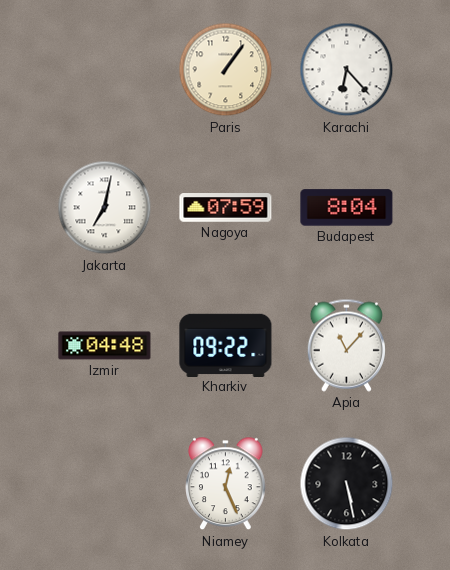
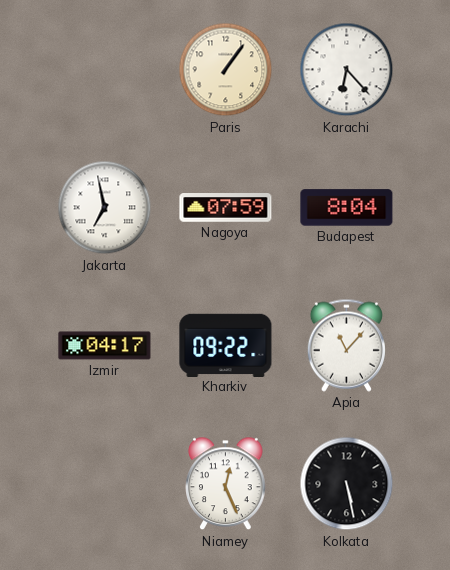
Jakarta: 7:02 -> 6:58 (105, 208)
Izmir: 04:48 -> 04:17 (105, 346)
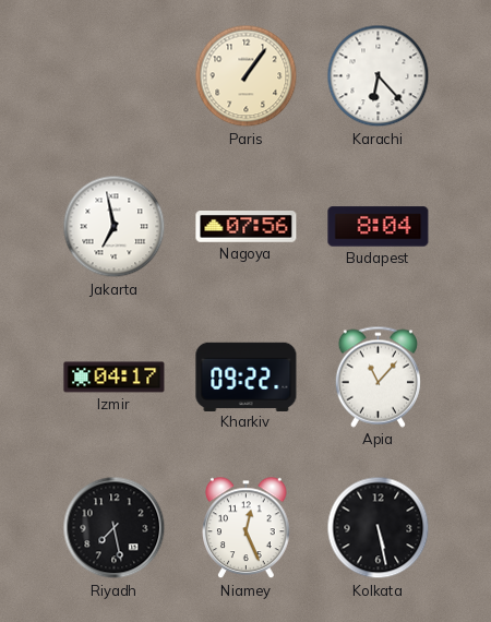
Nagoya: 07:59 -> 07:56 (247, 227)
Riyadh: none -> 7:28 (115, 528)
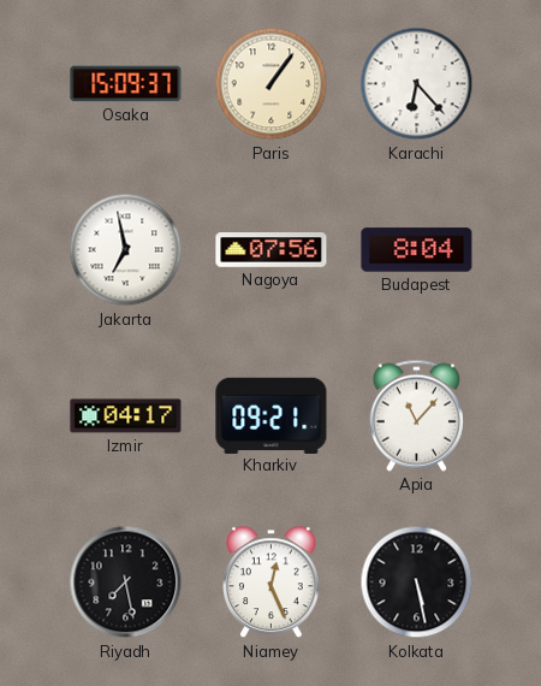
Osaka: none -> 15:09 (126, 84)
Kharkiv: 09:22 -> 09:21 (272, 415)
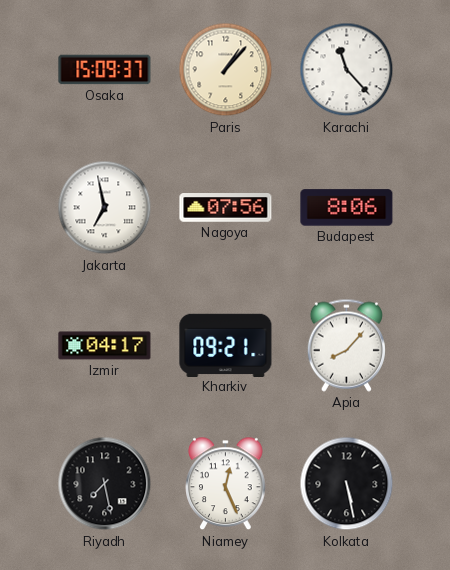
Paris: 1:06 -> 1:07 (226, 70)
Karachi: 6:23 -> 11:23 (347, 70)
Budapest: 8:04 -> 8:06 (347, 208)
Apia: 11:07 -> 8:07 (346, 345)
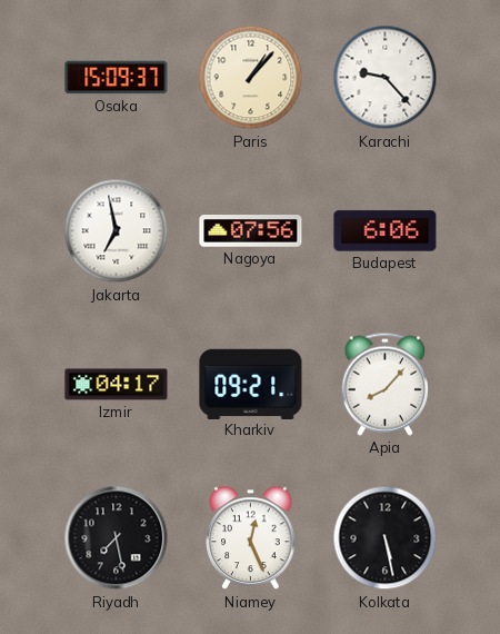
Karachi: 11:23 -> 9:23 (386, 78)
Budapest: 8:06 -> 6:06 (386, 231)
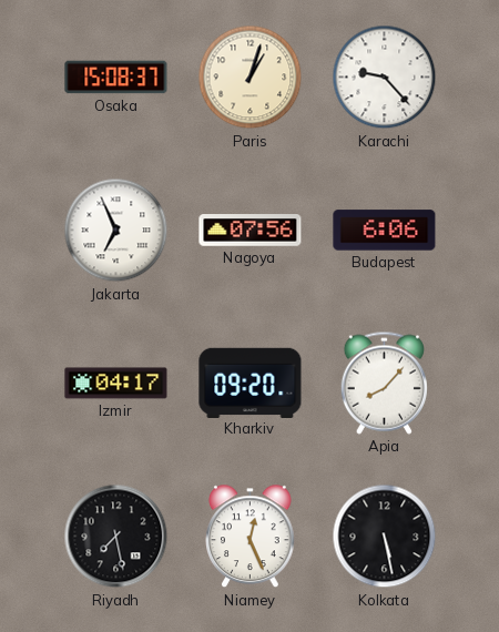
Osaka: 15:09 -> 15:08 (116, 78)
Paris: 1:07 -> 1:03 (251, 78)
Jakarta: 6:58 -> 6:56 (116, 231)
Kharkiv: 09:21 -> 09:20 (251, 383)
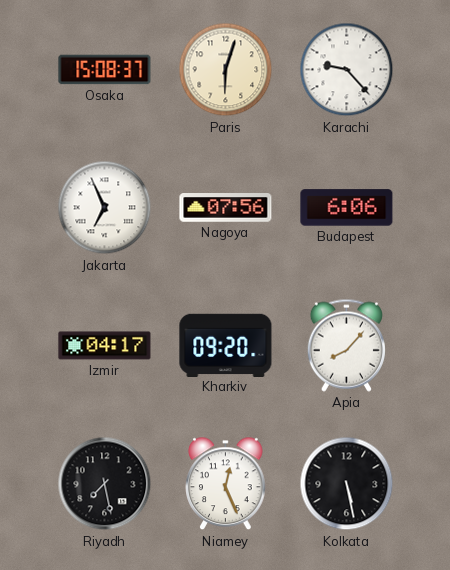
Paris: 1:03 -> 6:03 (226, 70)
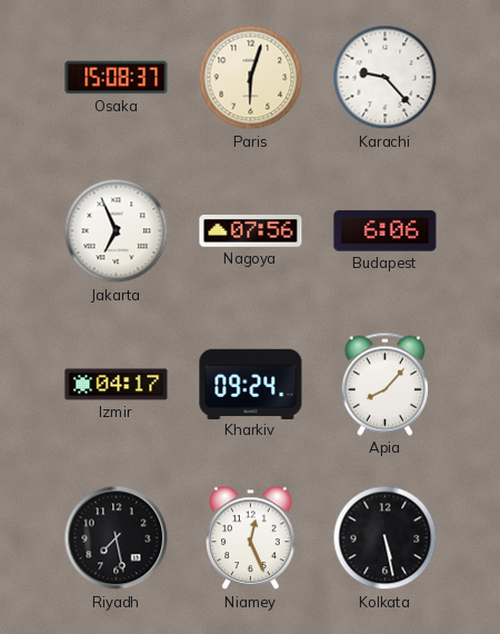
Kharkiv: 09:20 -> 09:24 (251, 384)
